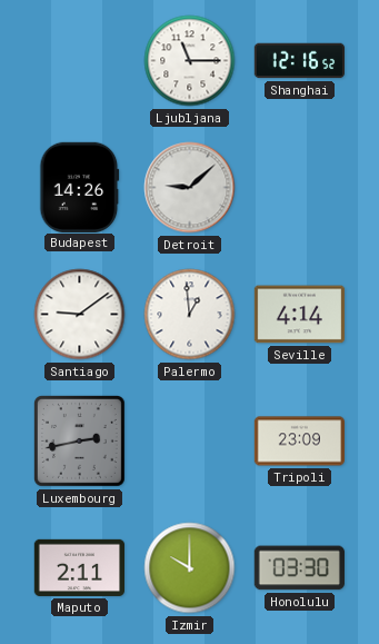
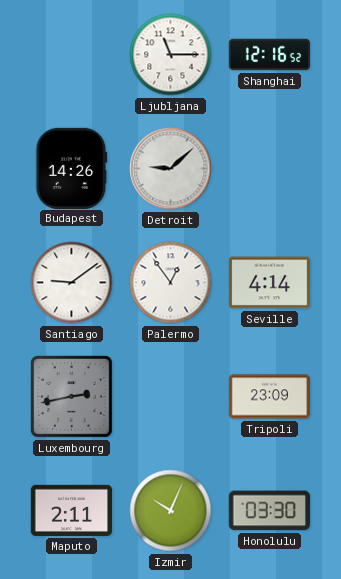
Palermo: 12:59 -> 12:54 (171, 283)
Izmir: 10:00 -> 10:04 (171, 511)
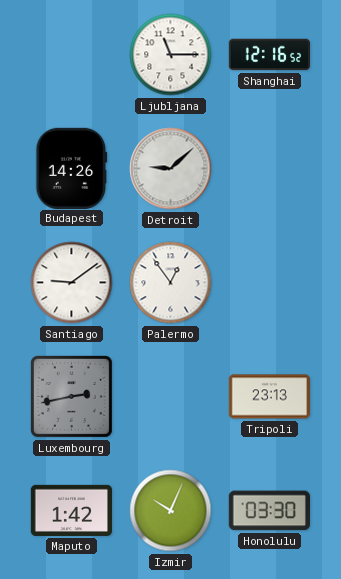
Seville: 4:14 -> none (269, 283)
Tripoli: 23:09 -> 23:13 (269, 397)
Maputo: 2:11 -> 1:42 (71, 510)
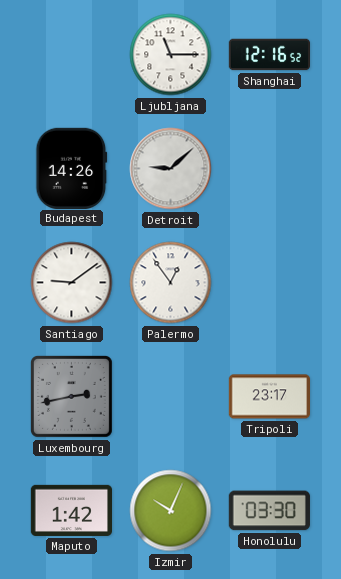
Tripoli: 23:13 -> 23:17 (269, 397)
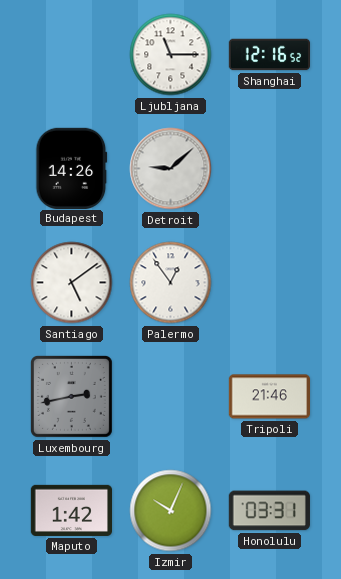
Santiago: 9:09 -> 5:09 (72, 283)
Tripoli: 23:17 -> 21:46 (269, 397)
Honolulu: 03:30 -> 03:31 (269, 511)
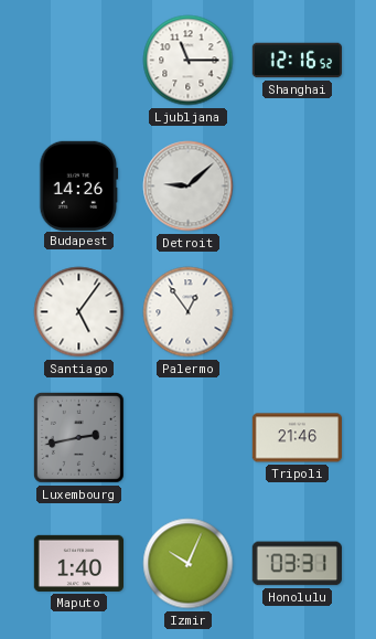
Santiago: 5:09 -> 5:06 (79, 312)
Maputo: 1:42 -> 1:40 (78, 563)
